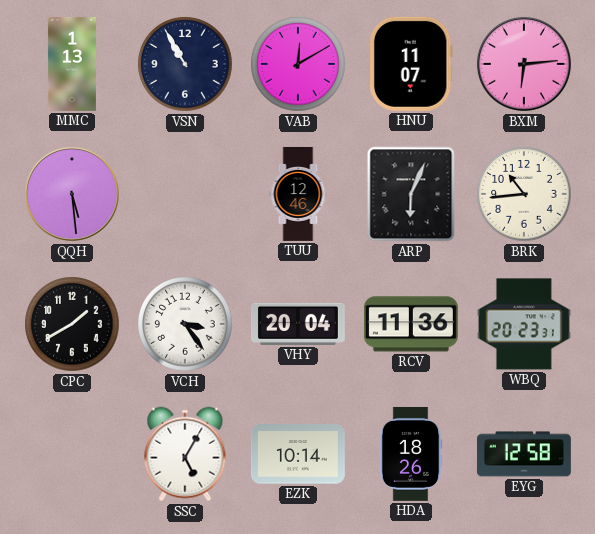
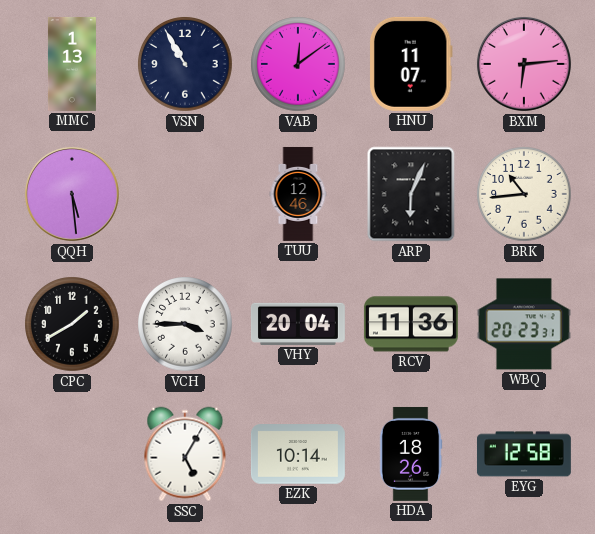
VAB: 12:10 -> 12:09 (298, 64)
VCH: 3:24 -> 3:45 (185, 324)
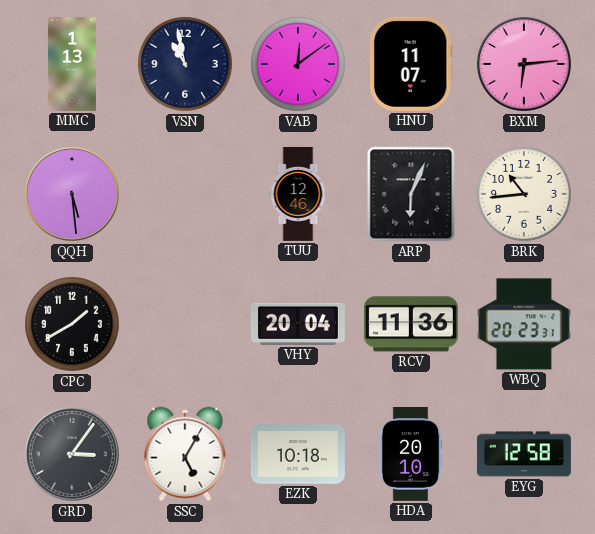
VSN: 10:55 -> 10:58 (185, 64)
VCH: 3:45 -> none (185, 324)
GRD: none -> 3:06 (72, 454)
EZK: 10:14 -> 10:18 (298, 454)
HDA: 18:26 -> 20:10 (411, 454)
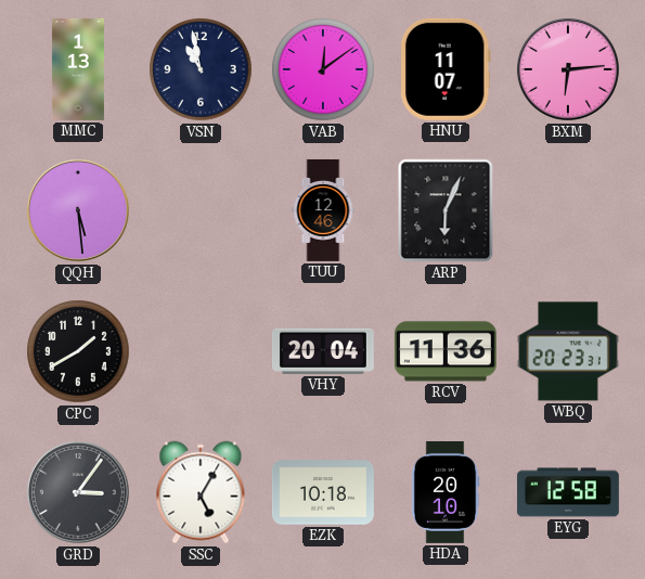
BRK: 10:44 -> none (524, 194)
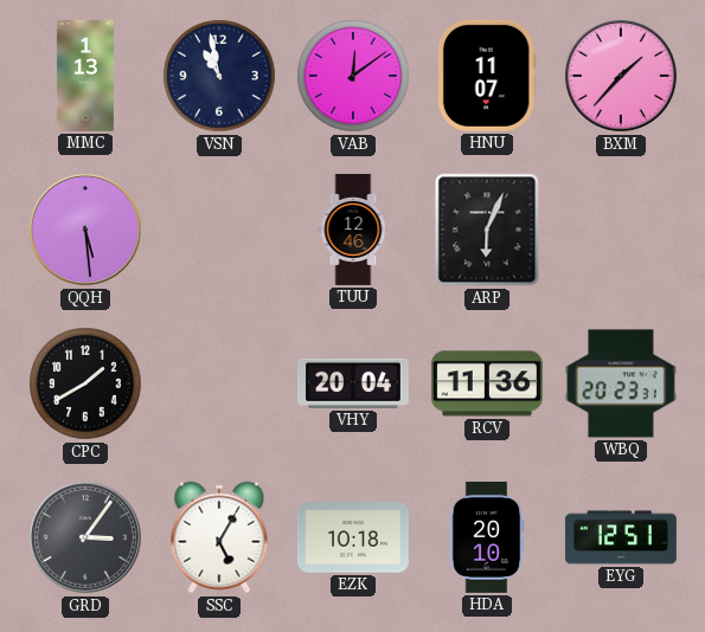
BXM: 6:14 -> 1:37 (621, 76)
EYG: 12:58 -> 12:51 (621, 537)
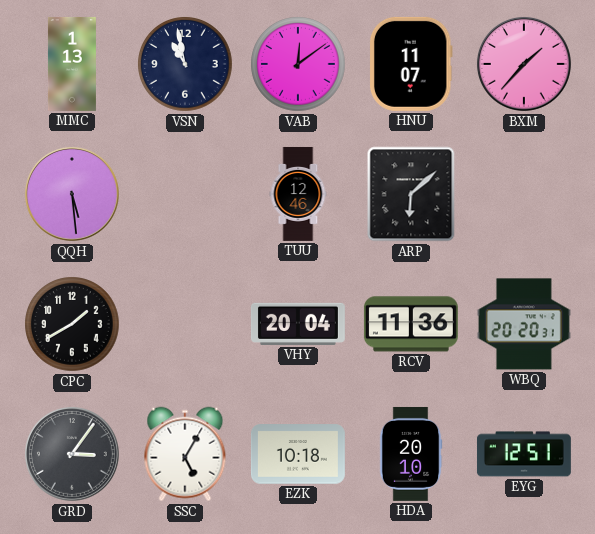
ARP: 6:04 -> 6:08 (411, 194)
WBQ: 20:23 -> 20:20 (524, 324)
